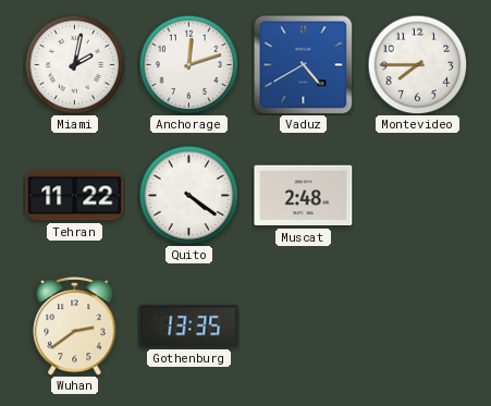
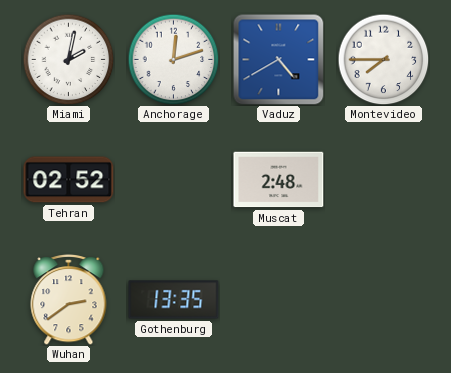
Tehran: 11:22 -> 02:52 (69, 180)
Quito: 4:21 -> none (188, 195)
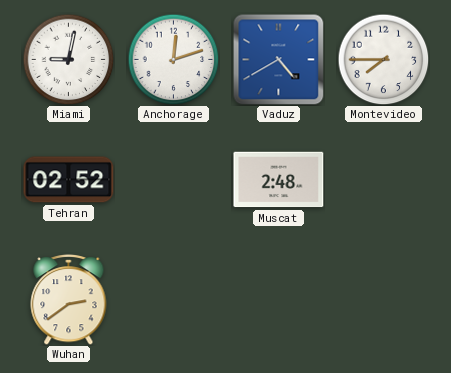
Miami: 2:02 -> 9:02 (68, 59)
Gothenburg: 13:35 -> none (174, 300)
